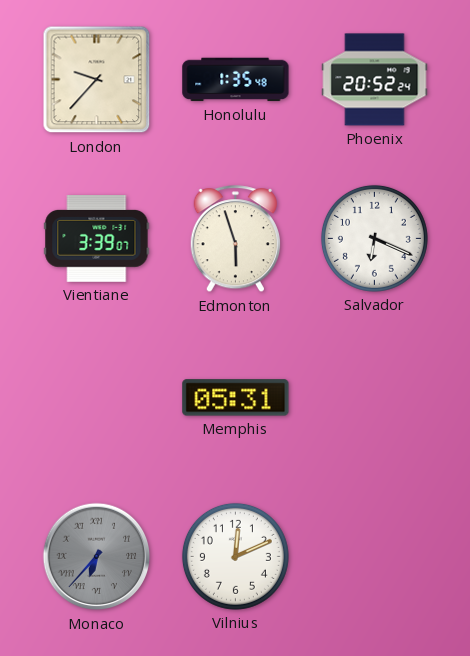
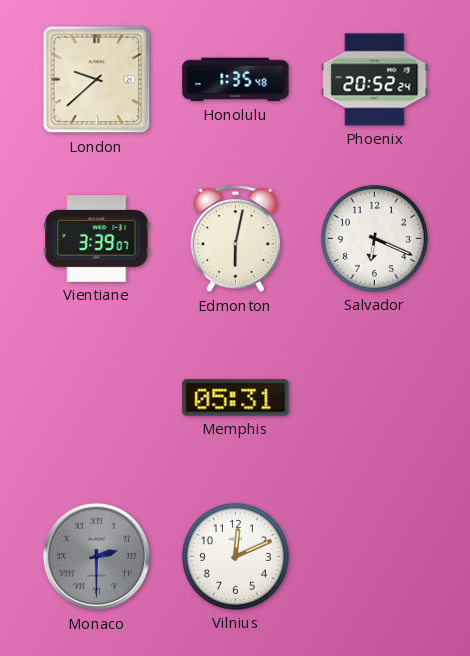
London: 9:37 -> 9:38 (97, 80)
Edmonton: 5:57 -> 6:02 (235, 239)
Monaco: 6:37 -> 2:30 (97, 557)
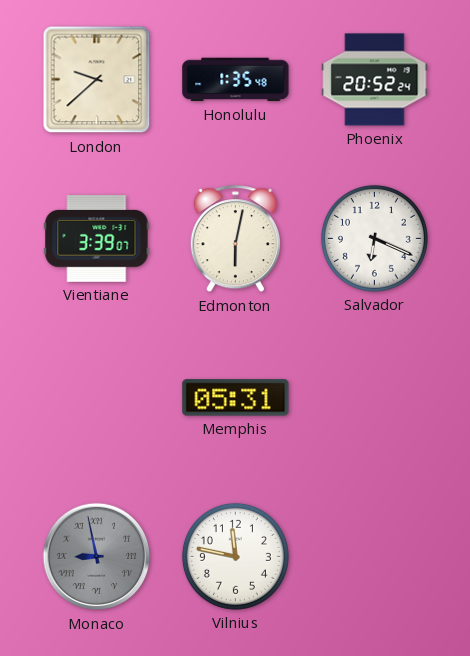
Monaco: 2:30 -> 8:58 (97, 557)
Vilnius: 12:11 -> 11:47 (235, 556)
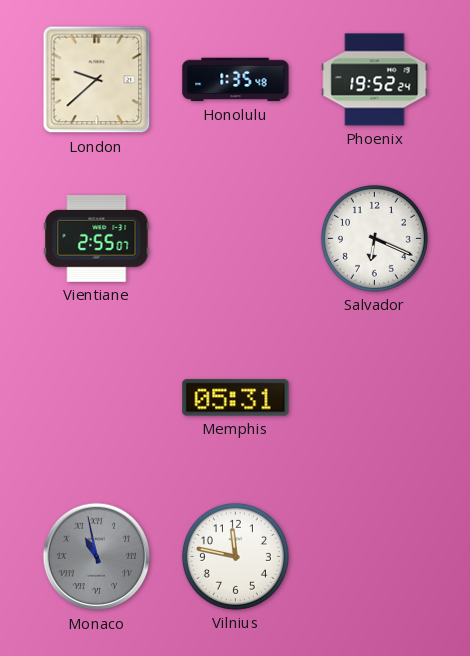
Phoenix: 20:52 -> 19:52 (375, 80)
Vientiane: 3:39 -> 2:55 (97, 239)
Edmonton: 6:02 -> none (235, 239)
Monaco: 8:58 -> 10:58 (97, 557)
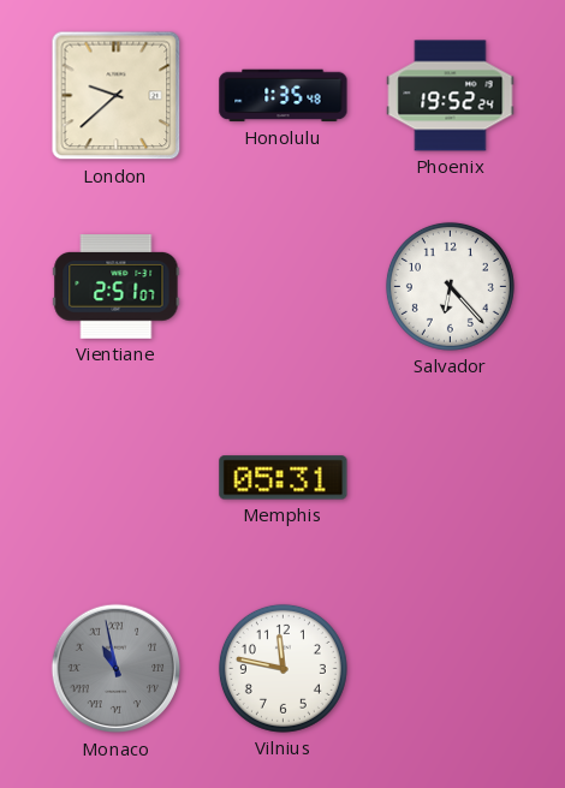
Vientiane: 2:55 -> 2:51 (117, 287)
Salvador: 6:19 -> 6:23 (450, 286)
